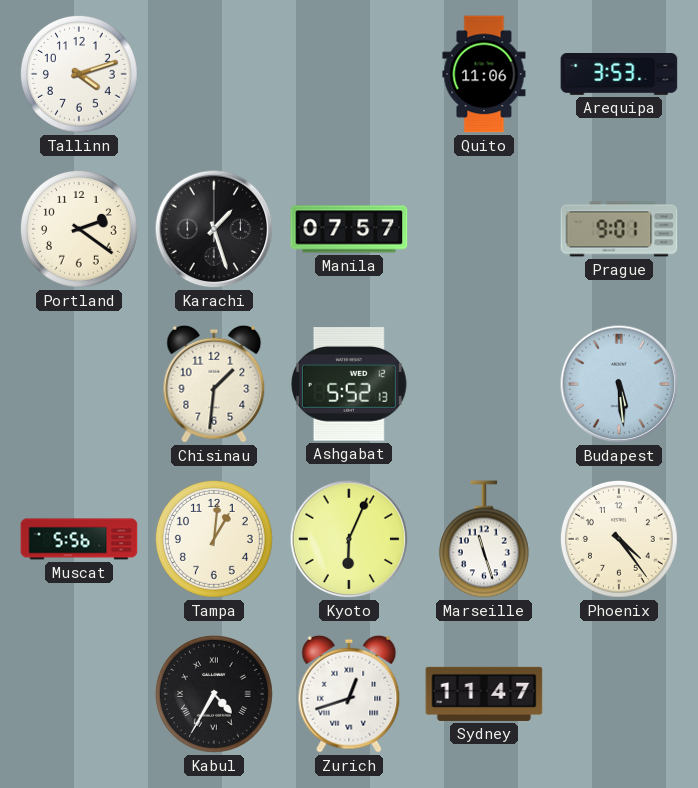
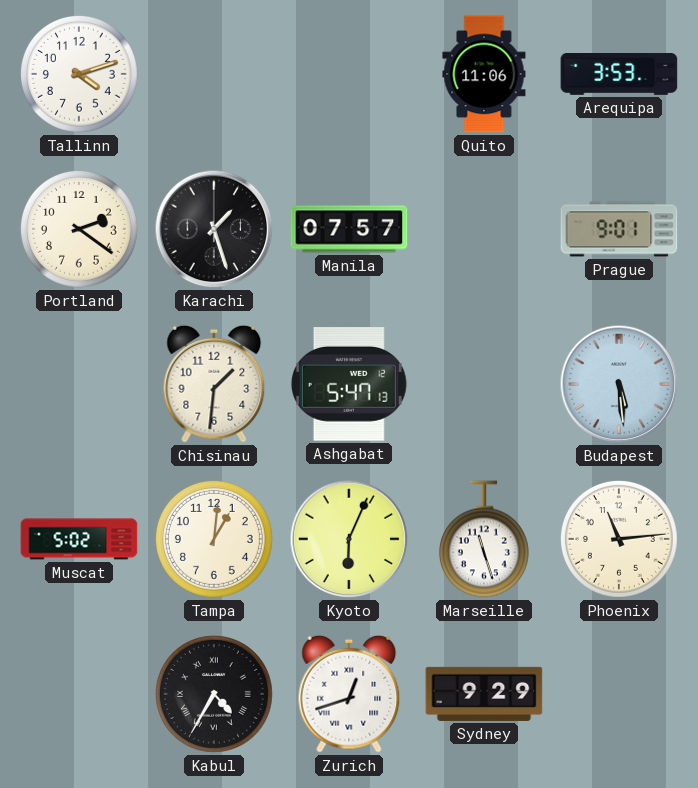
Ashgabat: 5:52 -> 5:47 (349, 385)
Muscat: 5:56 -> 5:02 (79, 539)
Phoenix: 4:24 -> 11:14 (619, 539)
Sydney: 11:47 -> 9:29 (484, 694)
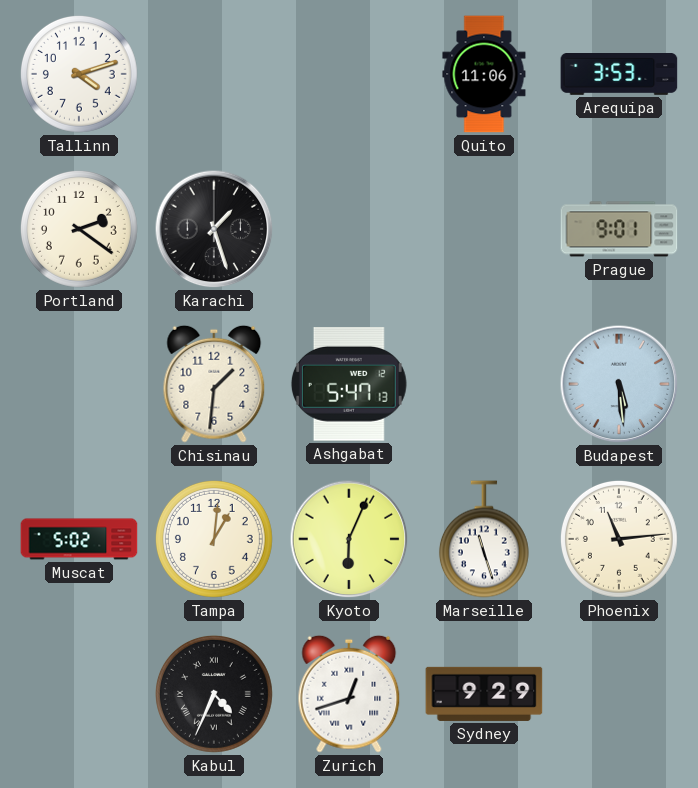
Manila: 07:57 -> none (349, 229)
Kabul: 4:35 -> 4:34 (214, 694)
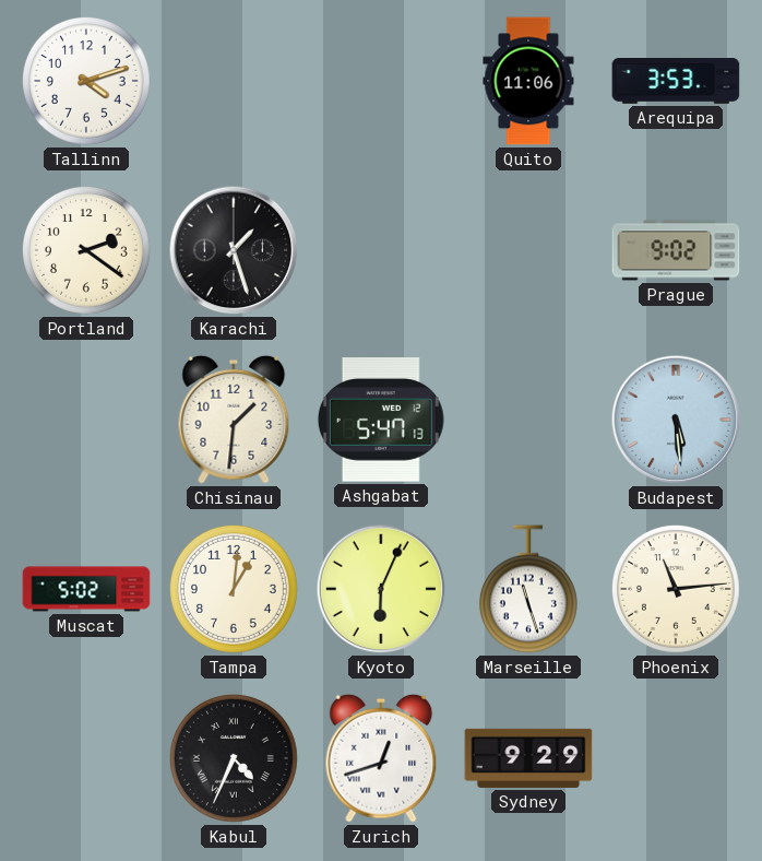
Prague: 9:01 -> 9:02 (676, 250)
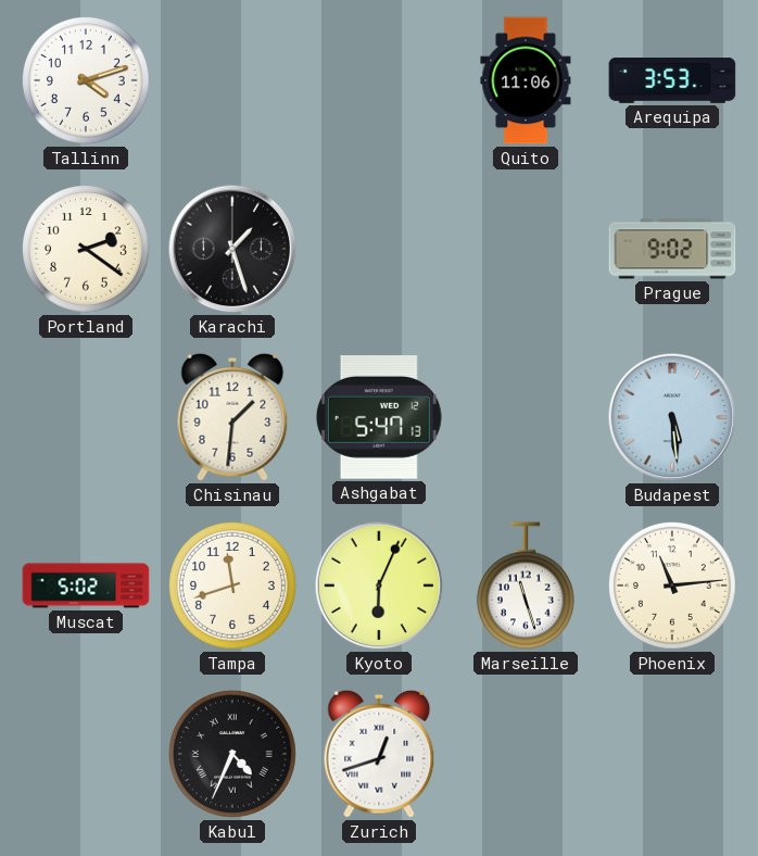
Tampa: 1:01 -> 11:42 (232, 586)
Sydney: 9:29 -> none (528, 758)
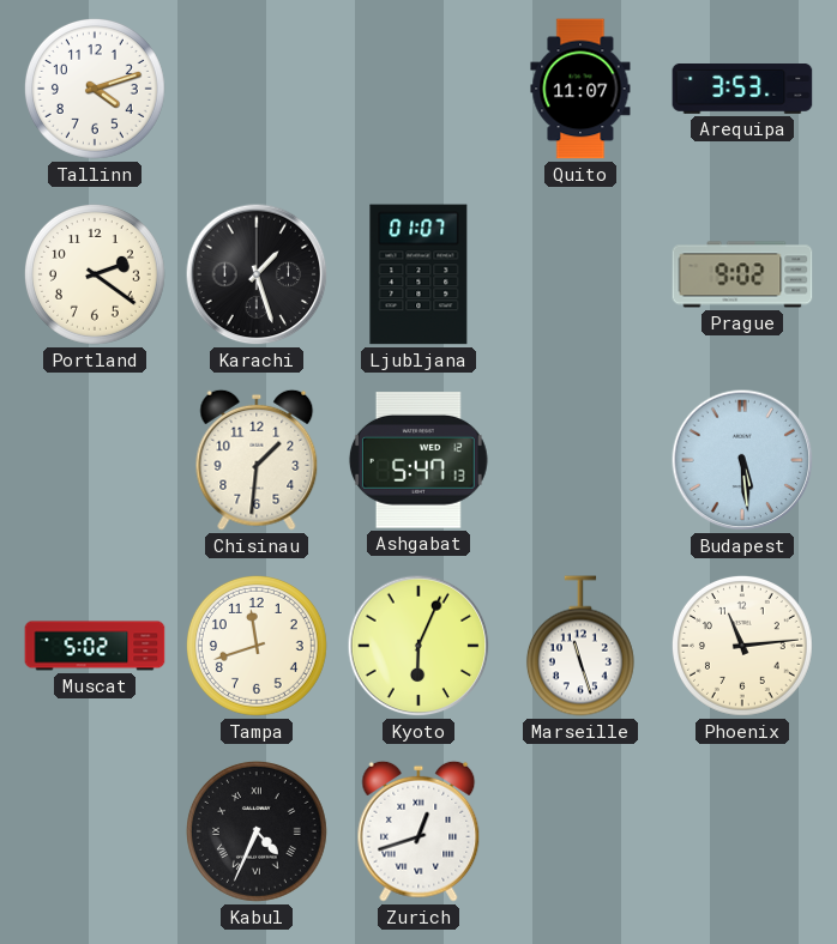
Quito: 11:06 -> 11:07 (580, 89)
Ljubljana: none -> 01:07 (418, 274)
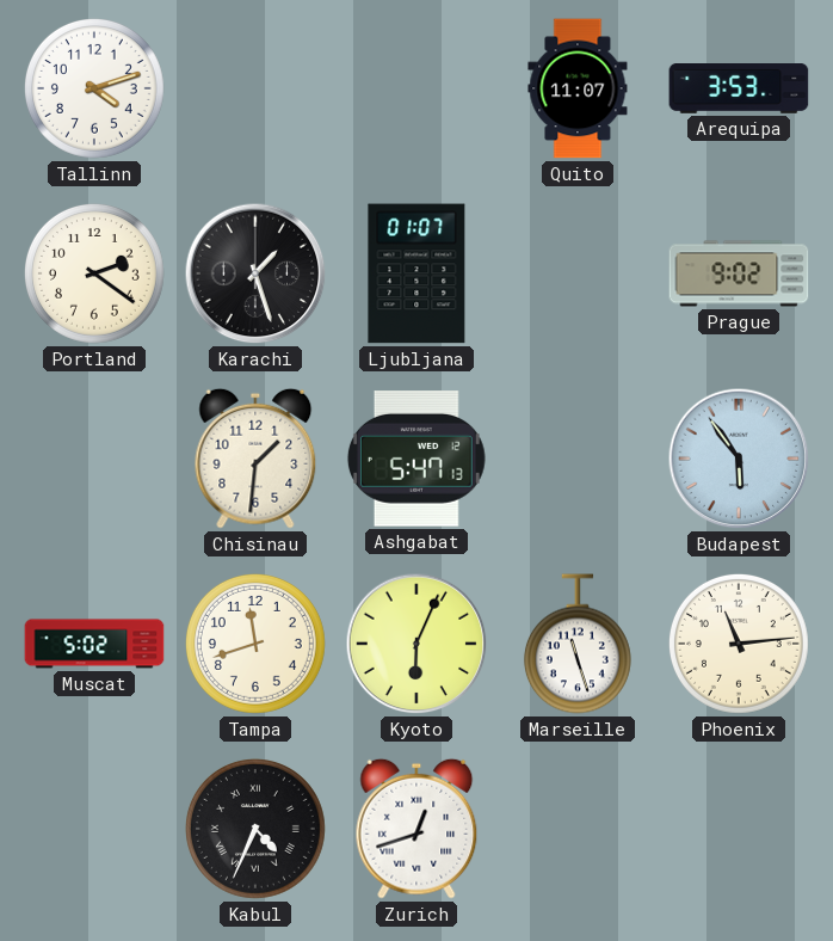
Budapest: 5:29 -> 5:54 (739, 459)
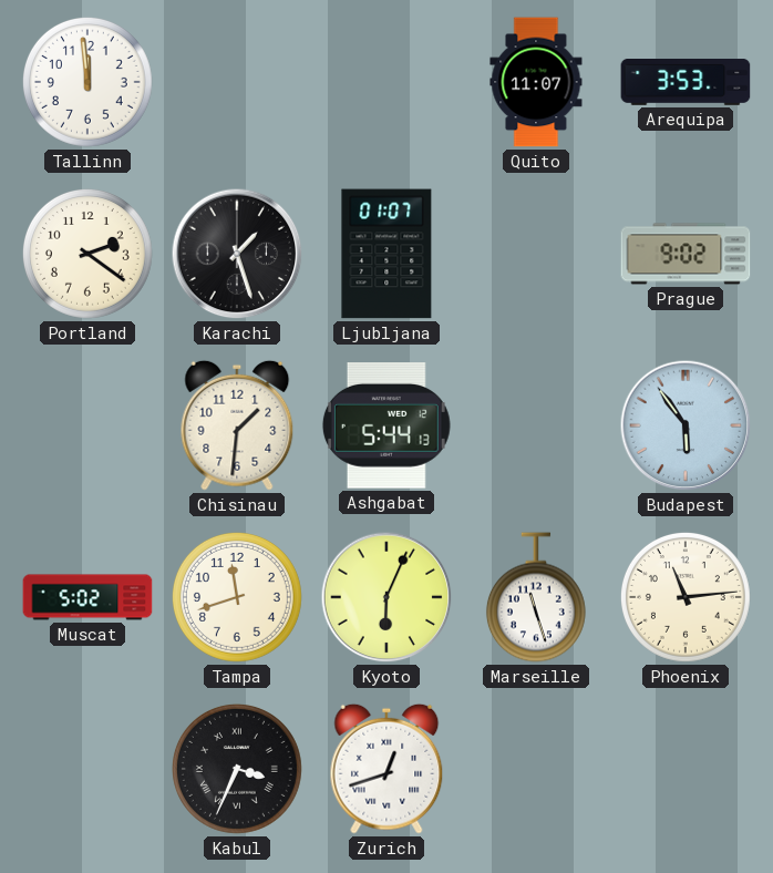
Tallinn: 4:12 -> 11:59 (87, 82)
Ashgabat: 5:47 -> 5:44 (386, 427)
Kabul: 4:34 -> 3:34 (237, 769)
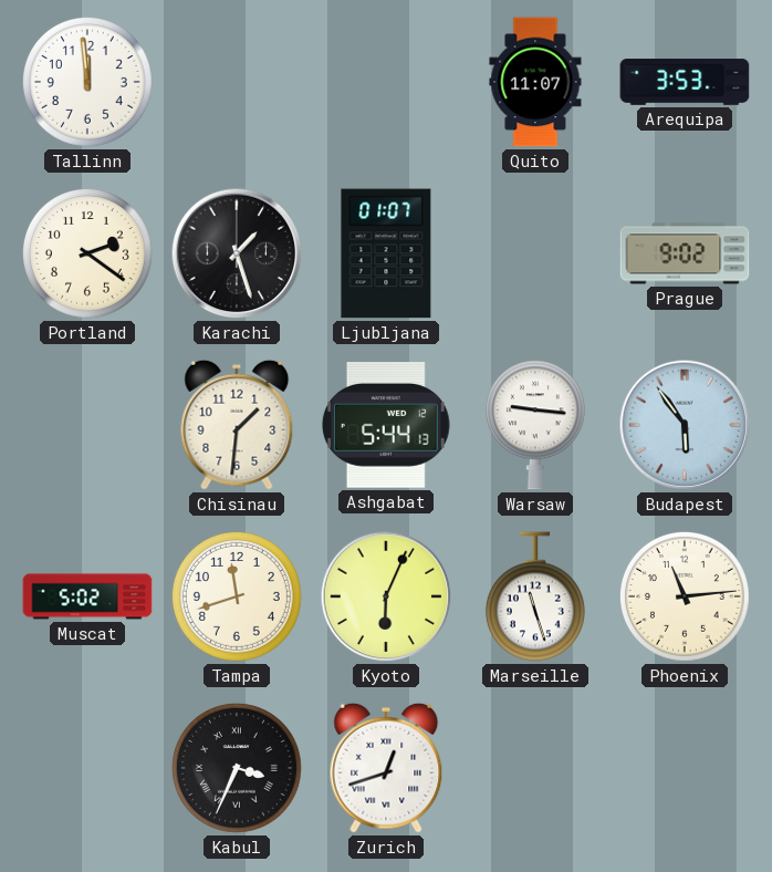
Warsaw: none -> 9:16 (535, 425)
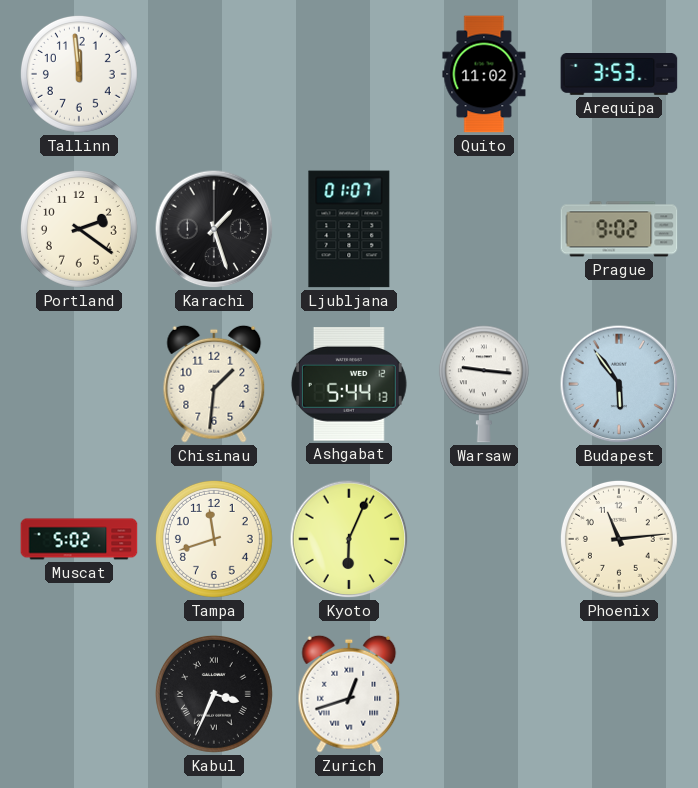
Quito: 11:07 -> 11:02 (484, 74)
Marseille: 11:27 -> none (535, 596)
